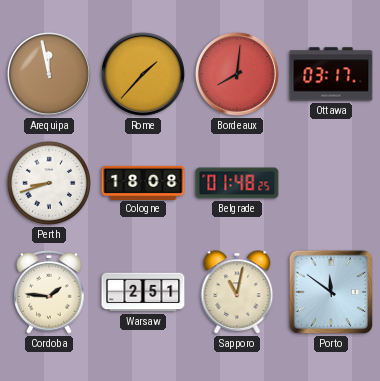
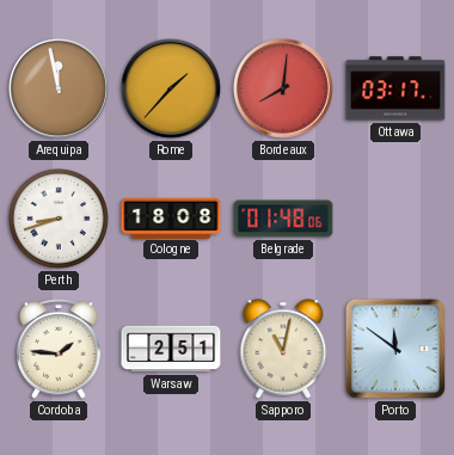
Belgrade: 01:48:25 -> 01:48:06 (283, 219)
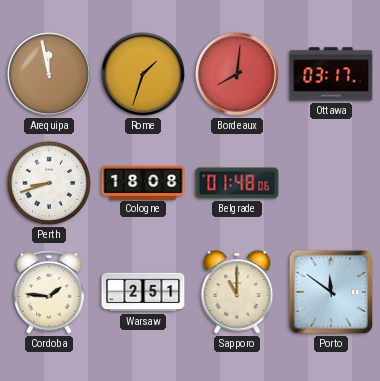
Rome: 1:37 -> 1:33 (143, 74)
Sapporo: 11:02 -> 11:00 (237, 292)
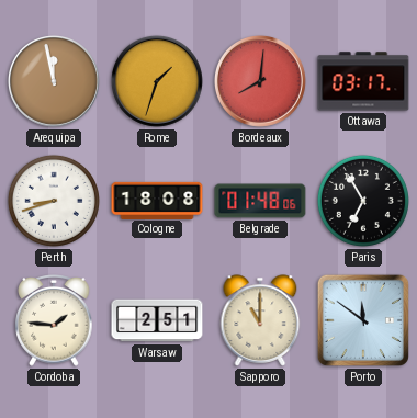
Paris: none -> 6:55 (363, 201)
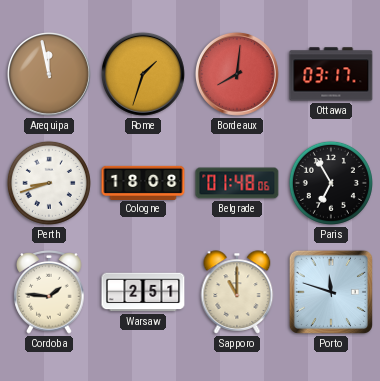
Porto: 11:51 -> 11:48 (331, 292)
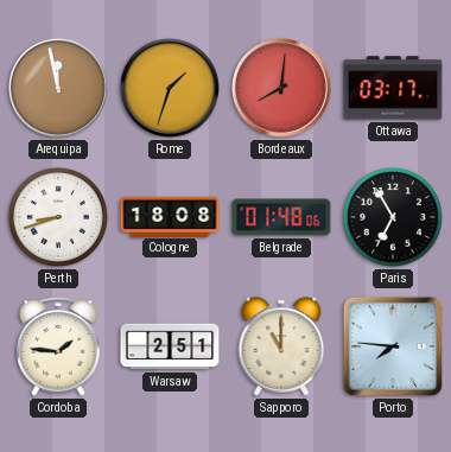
Porto: 11:48 -> 7:46 (393, 346)
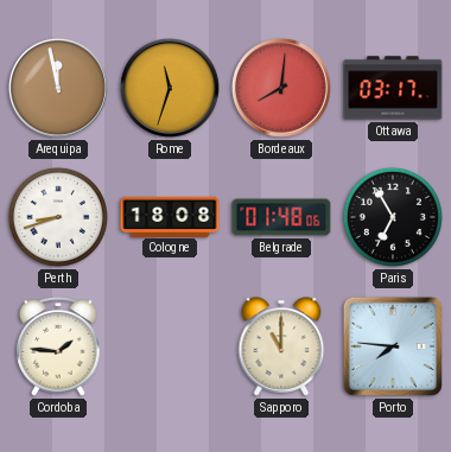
Rome: 1:33 -> 11:33 (170, 88)
Warsaw: 2:51 -> none (170, 346)
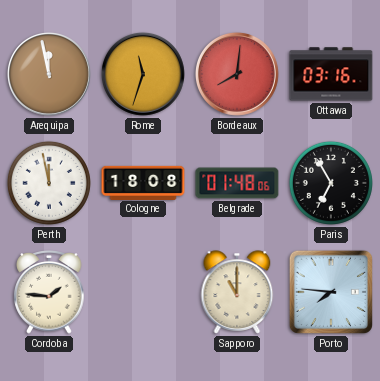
Ottawa: 03:17 -> 03:16 (331, 74)
Perth: 8:42 -> 11:58 (49, 183)
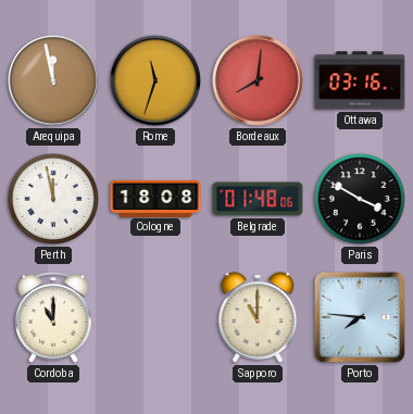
Paris: 6:55 -> 3:50 (360, 199)
Cordoba: 1:46 -> 11:00 (53, 318)
